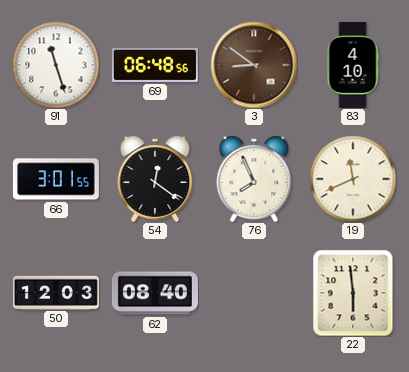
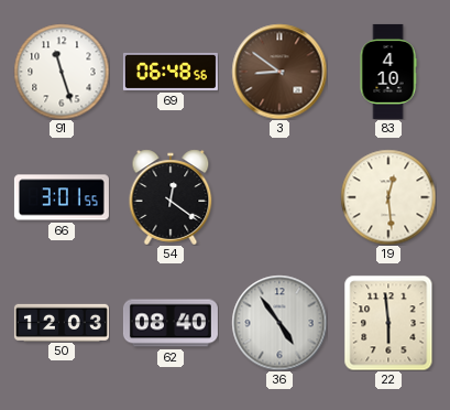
76: 7:56 -> none (254, 179)
19: 11:41 -> 12:29 (388, 197)
36: none -> 4:54 (279, 323)
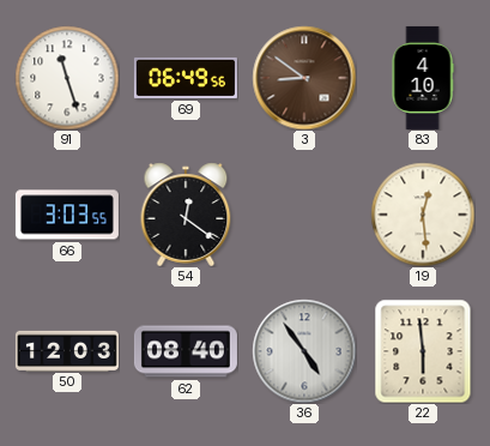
69: 06:48 -> 06:49 (186, 78)
66: 3:01 -> 3:03 (67, 215)
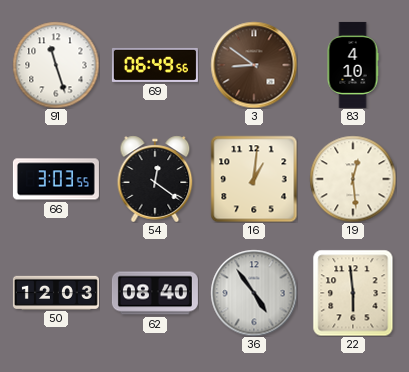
16: none -> 1:01 (254, 179)
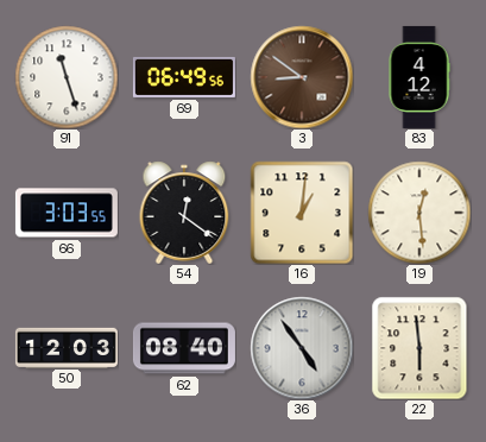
83: 4:10 -> 4:12 (419, 77)
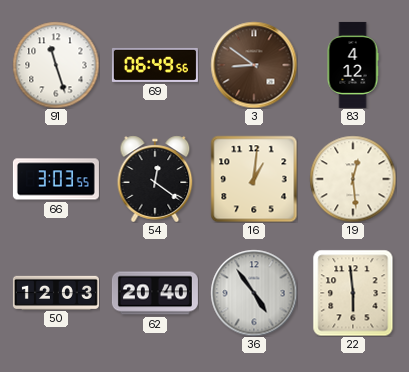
62: 08:40 -> 20:40 (155, 293)
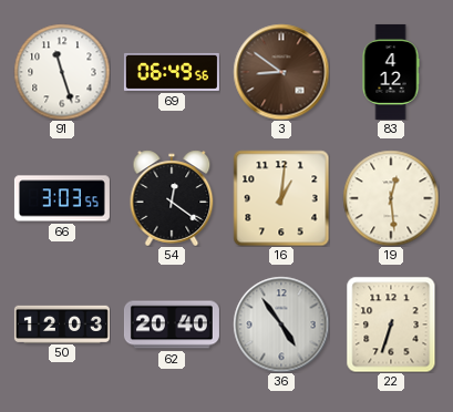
22: 5:59 -> 6:33 (391, 325)
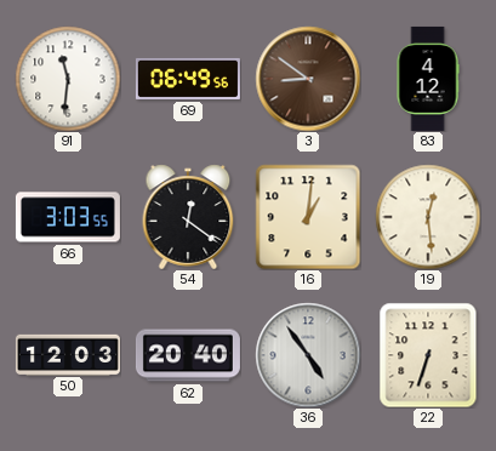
91: 11:27 -> 11:31 (68, 79)
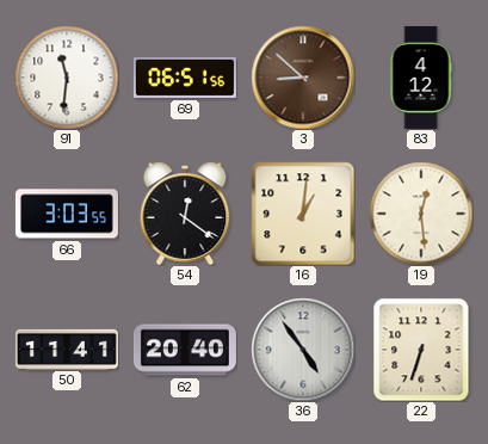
69: 06:49 -> 06:51 (185, 78)
3: 8:51 -> 8:52 (303, 78)
50: 12:03 -> 11:41 (67, 349)
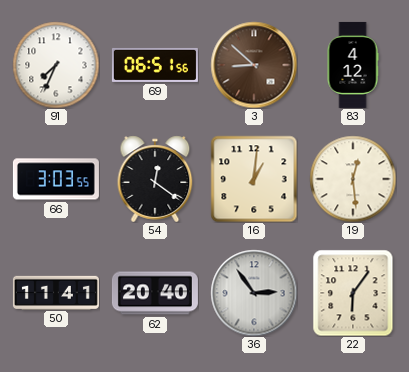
91: 11:31 -> 7:34 (56, 65)
36: 4:54 -> 2:54 (254, 293)
22: 6:33 -> 6:06 (353, 293)
